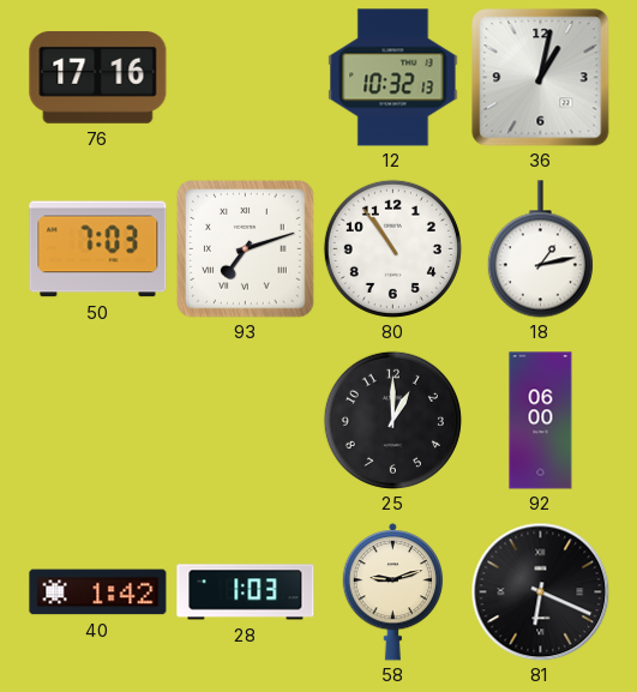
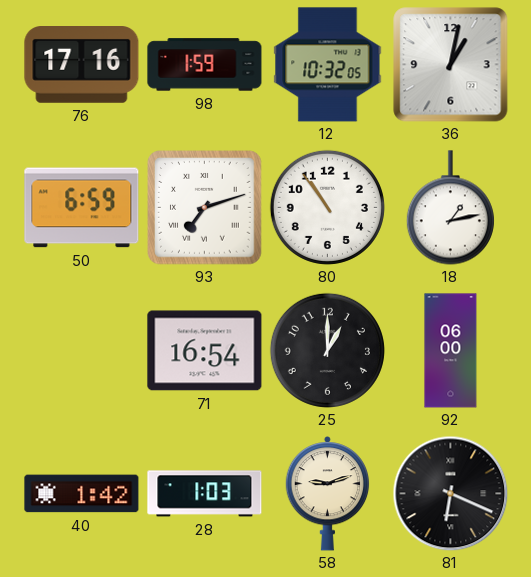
98: none -> 1:59 (205, 65)
12: 10:32:13 -> 10:32:05 (328, 65)
50: 7:03 -> 6:59 (82, 208)
71: none -> 16:54 (205, 351)
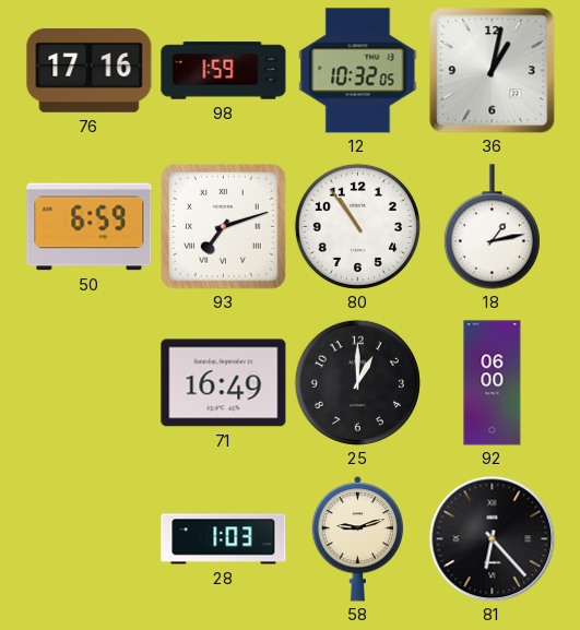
71: 16:54 -> 16:49 (224, 383)
40: 1:42 -> none (82, 494)
81: 6:19 -> 6:23 (492, 538)
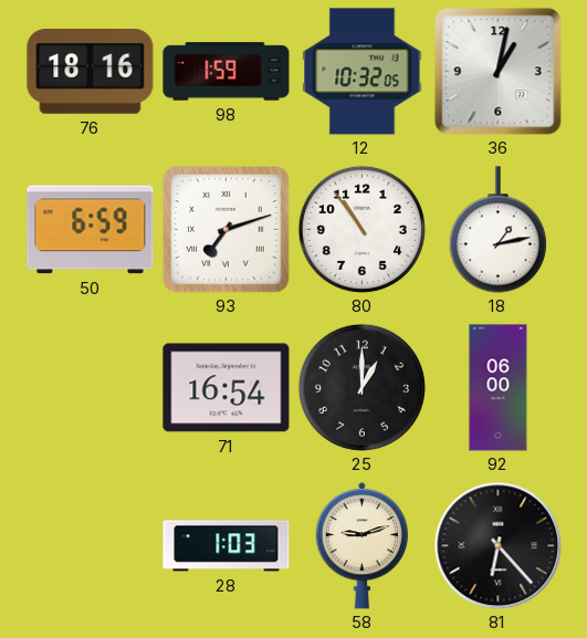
76: 17:16 -> 18:16 (91, 72)
71: 16:49 -> 16:54 (227, 388)
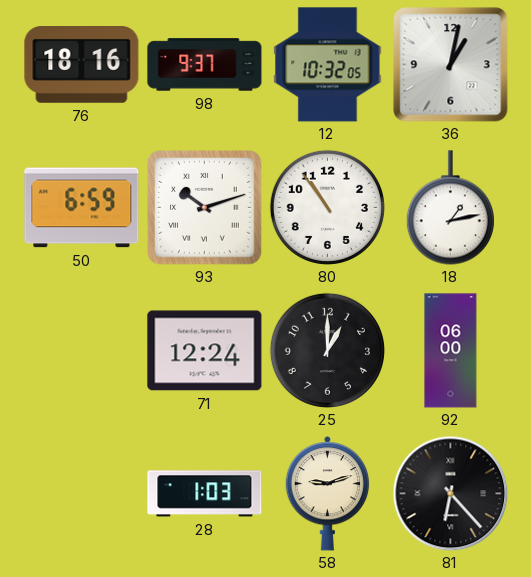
98: 1:59 -> 9:37 (205, 65)
93: 7:12 -> 10:12 (205, 208)
71: 16:54 -> 12:24 (205, 351)
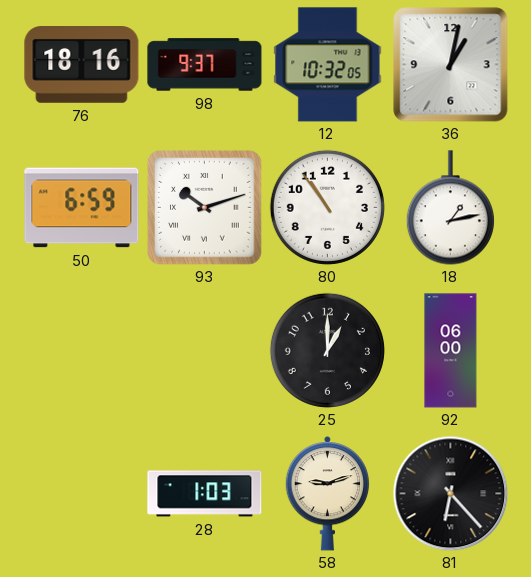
71: 12:24 -> none (205, 351)
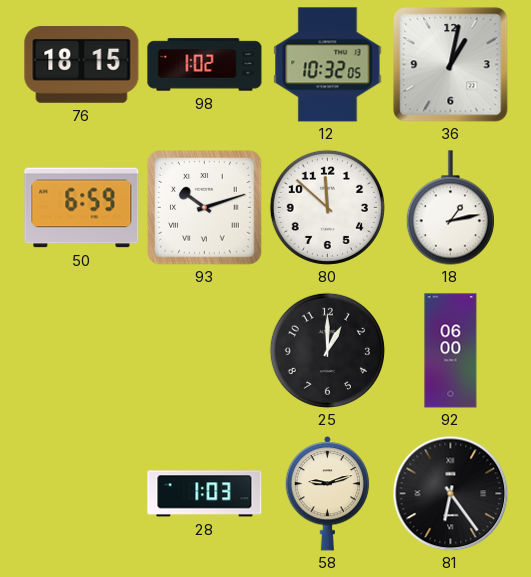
76: 18:16 -> 18:15 (82, 65)
98: 9:37 -> 1:02 (205, 65)
80: 10:54 -> 11:52 (327, 207)
81: 6:23 -> 6:24 (450, 493)
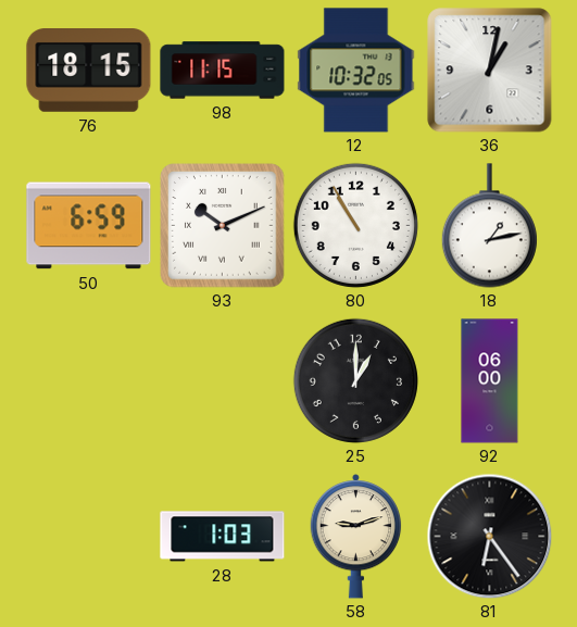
98: 1:02 -> 11:15 (223, 71)
93: 10:12 -> 10:11 (223, 226)
80: 11:52 -> 10:55 (355, 225)
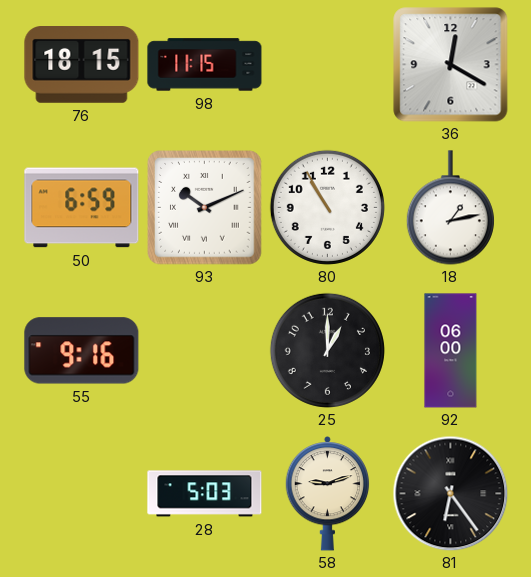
12: 10:32 -> none (356, 71)
36: 1:02 -> 12:20 (451, 65)
55: none -> 9:16 (82, 351)
28: 1:03 -> 5:03 (205, 494)
